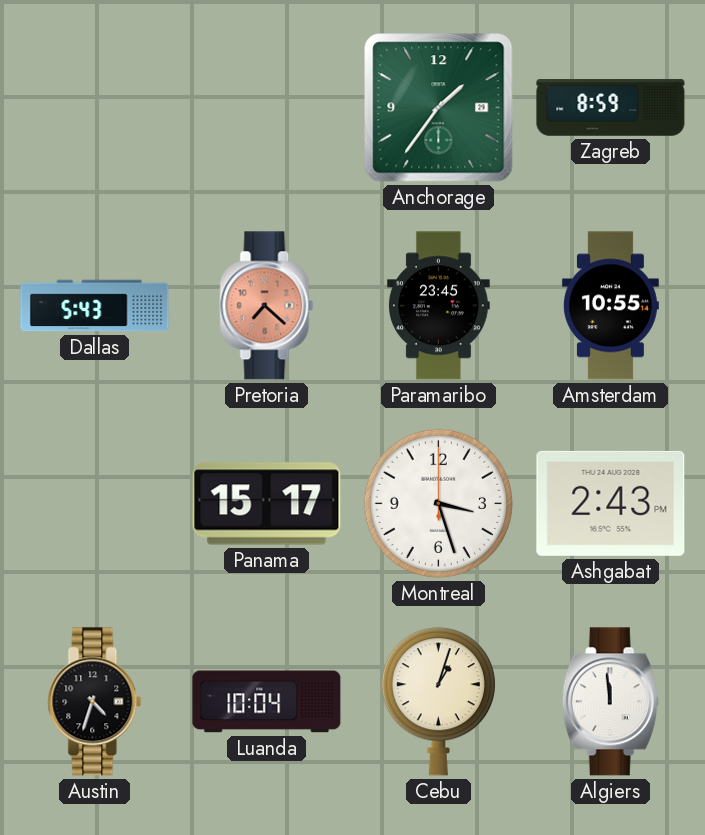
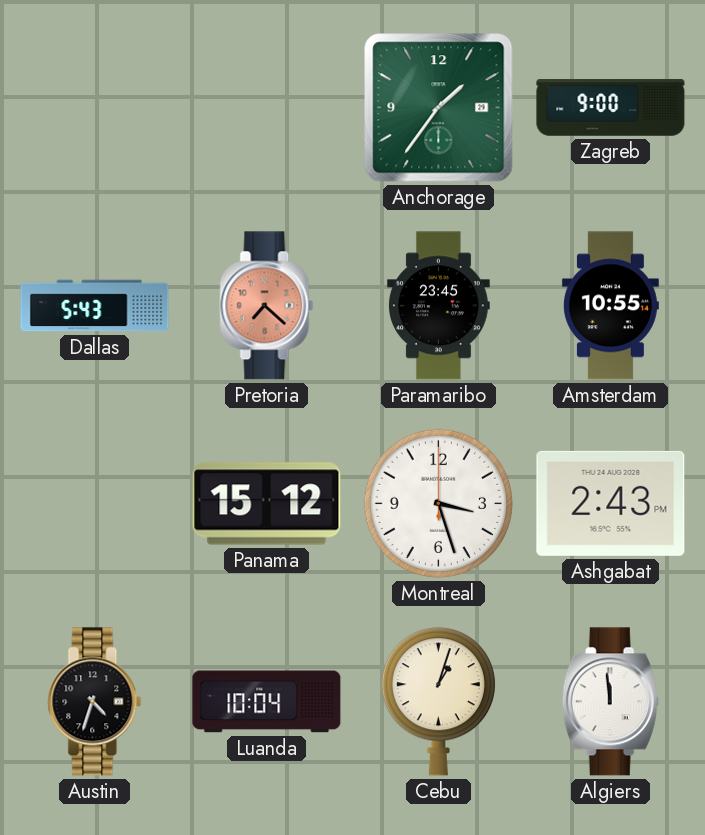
Zagreb: 8:59 -> 9:00 (611, 108)
Panama: 15:17 -> 15:12 (267, 504)
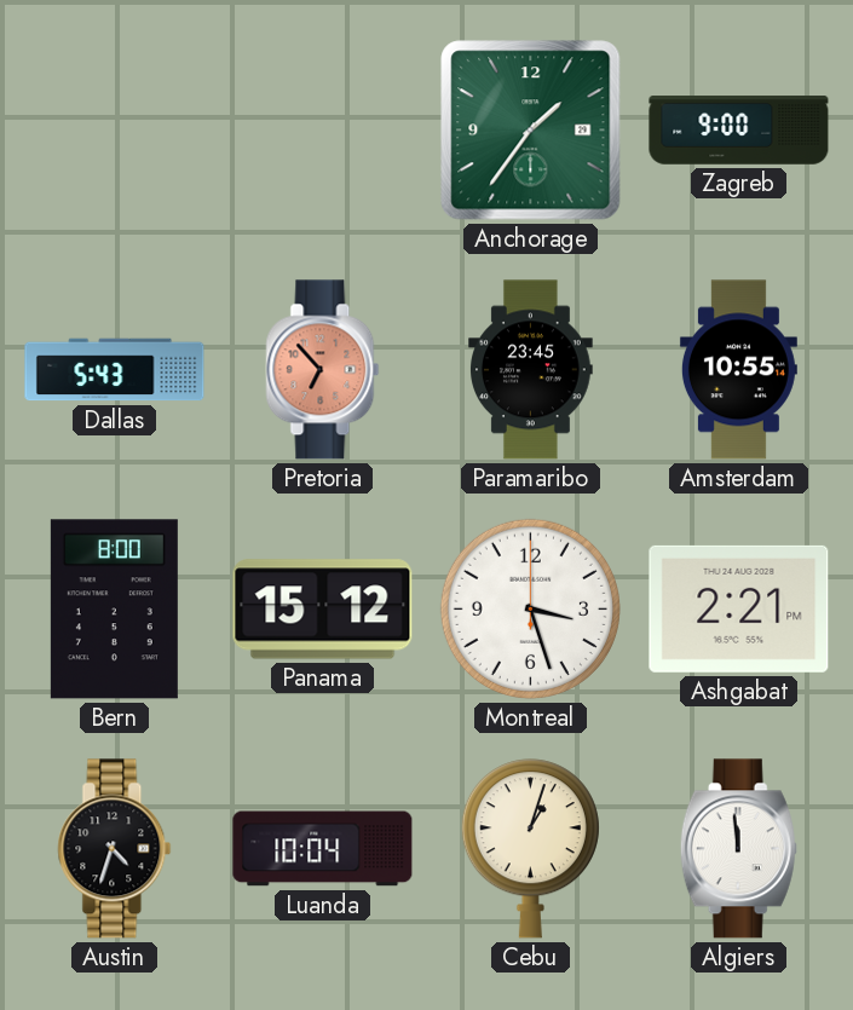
Pretoria: 7:22 -> 6:53 (323, 370)
Bern: none -> 8:00 (114, 610)
Ashgabat: 2:43 -> 2:21 (739, 608)
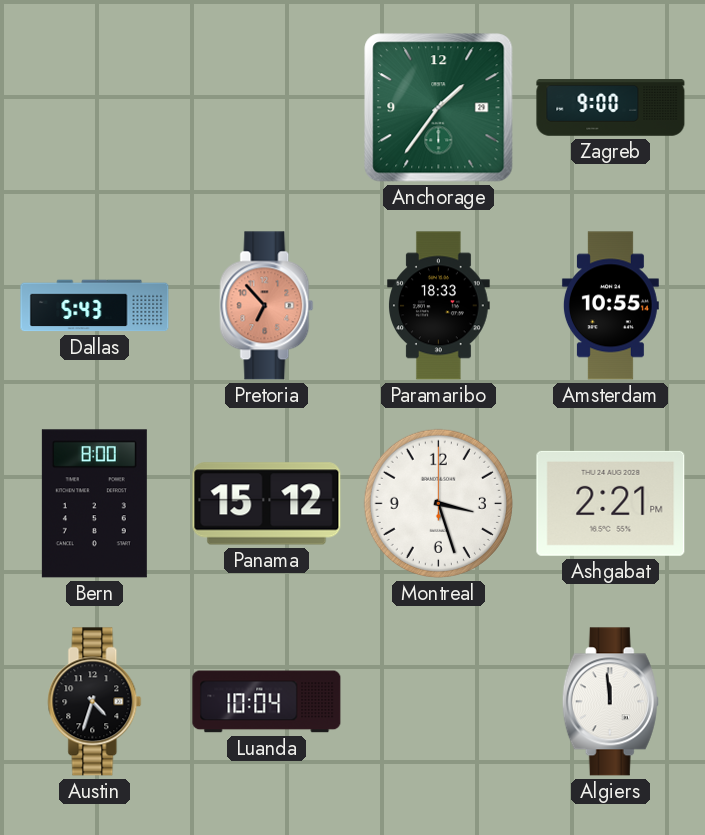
Paramaribo: 23:45 -> 18:33 (439, 306)
Cebu: 1:03 -> none (530, 849)
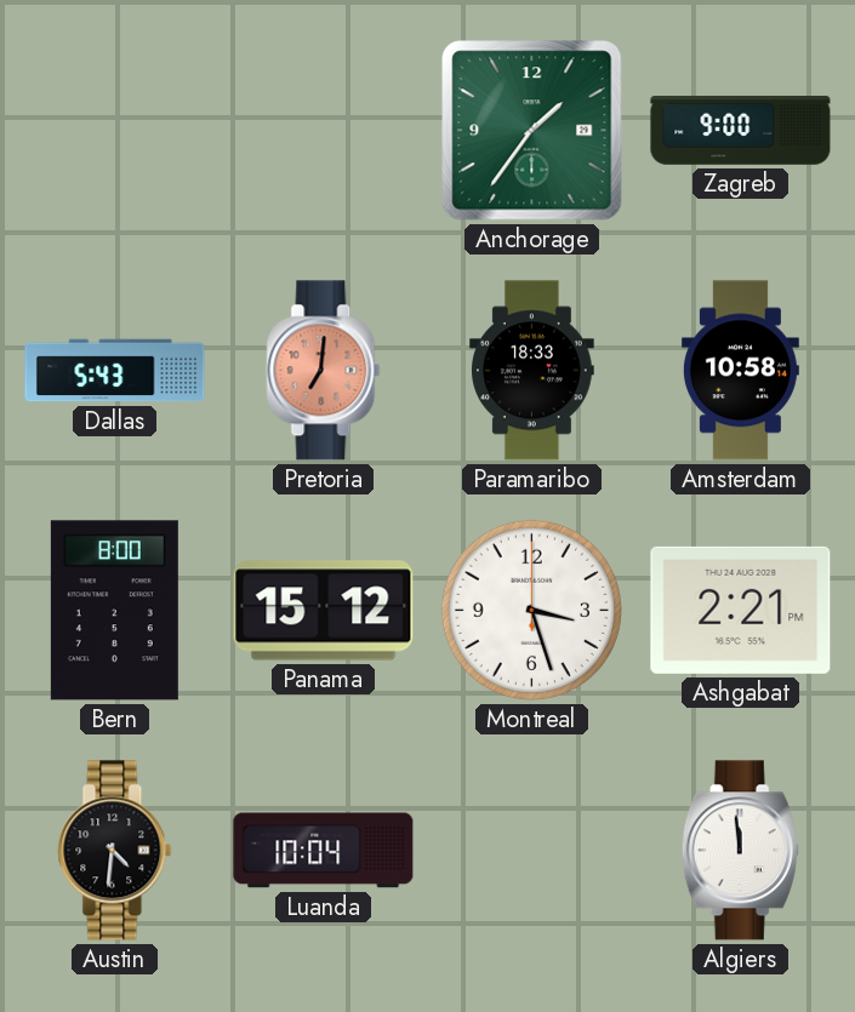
Pretoria: 6:53 -> 7:01 (324, 371)
Amsterdam: 10:55 -> 10:58 (740, 371)
Austin: 4:33 -> 4:31 (115, 851)
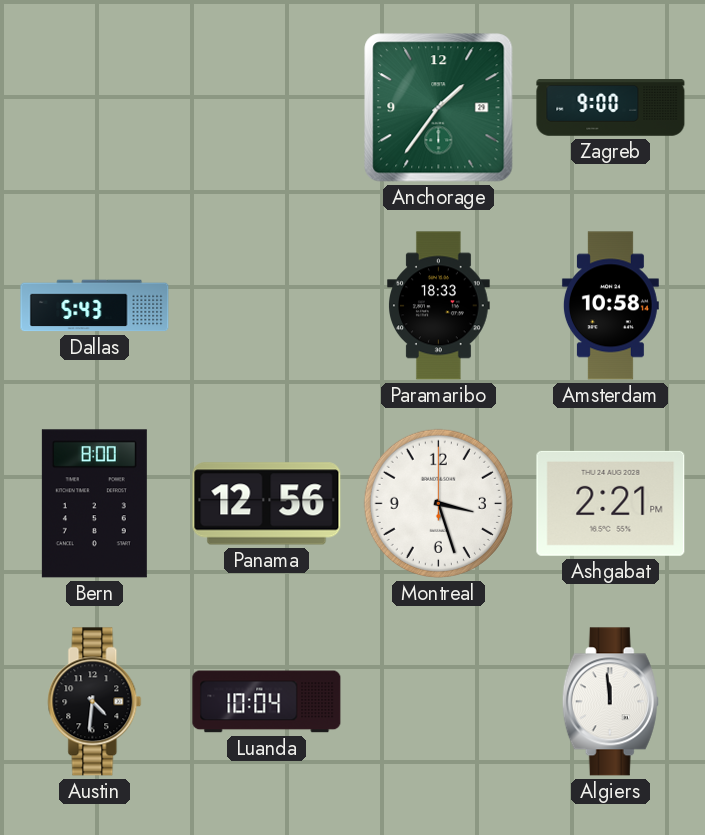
Pretoria: 7:01 -> none (324, 371)
Panama: 15:12 -> 12:56 (267, 504)
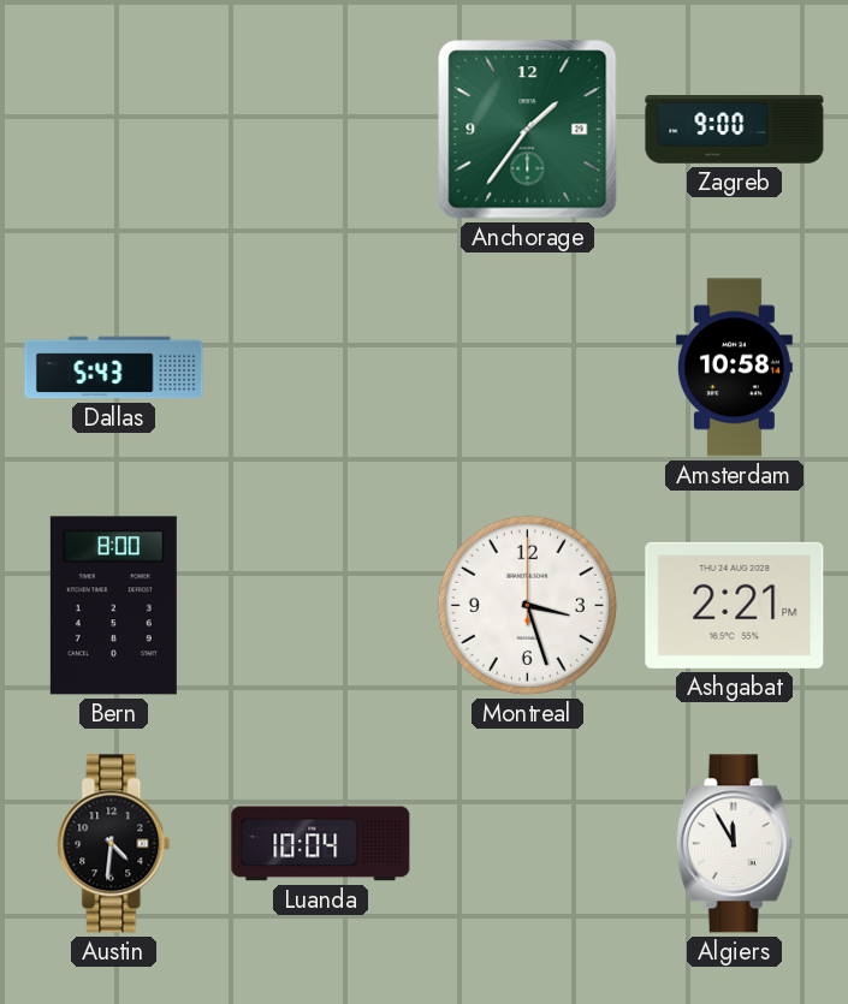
Paramaribo: 18:33 -> none (439, 306)
Panama: 12:56 -> none (267, 504)
Algiers: 11:59 -> 11:55 (734, 844)
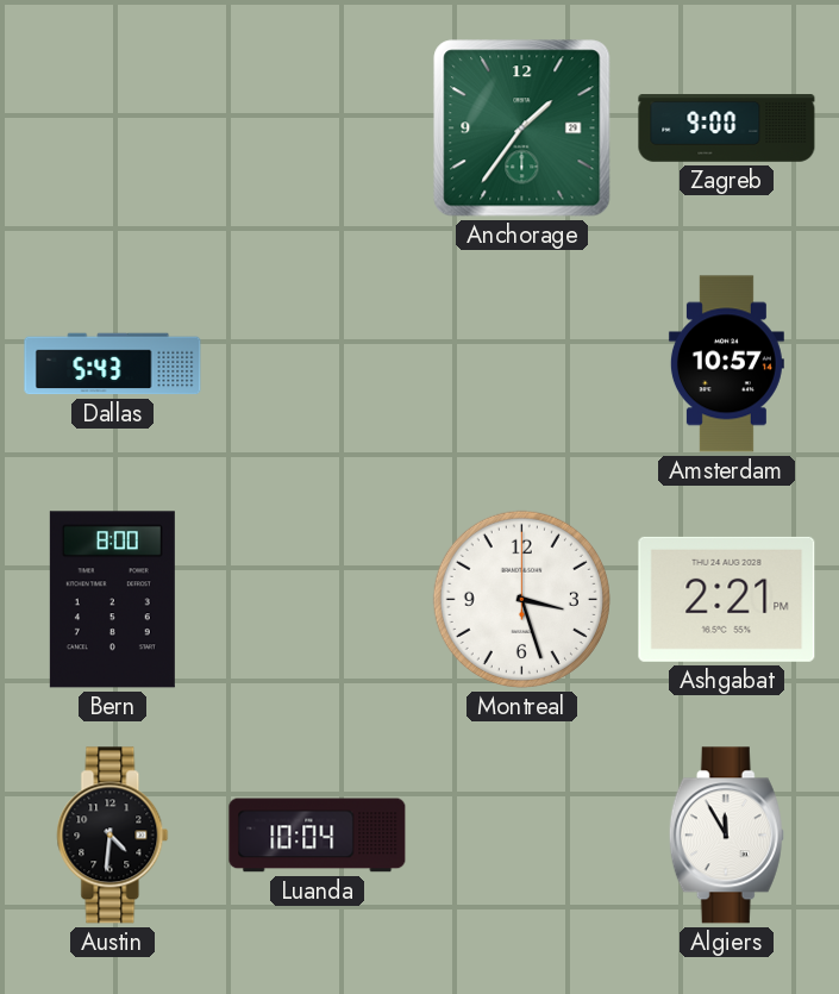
Amsterdam: 10:58 -> 10:57 (726, 364)
